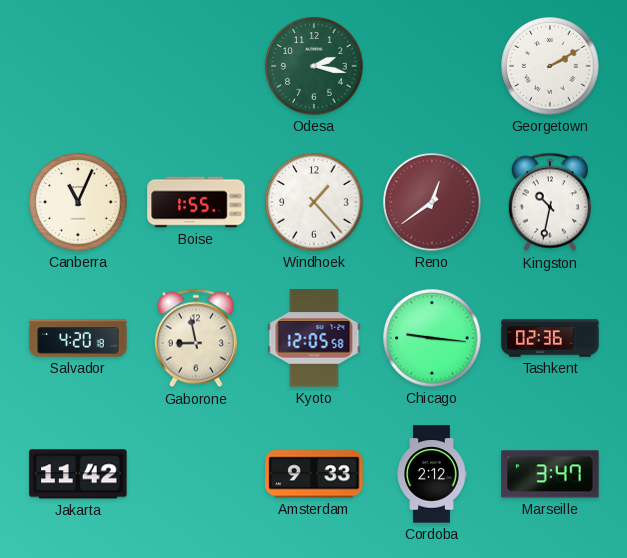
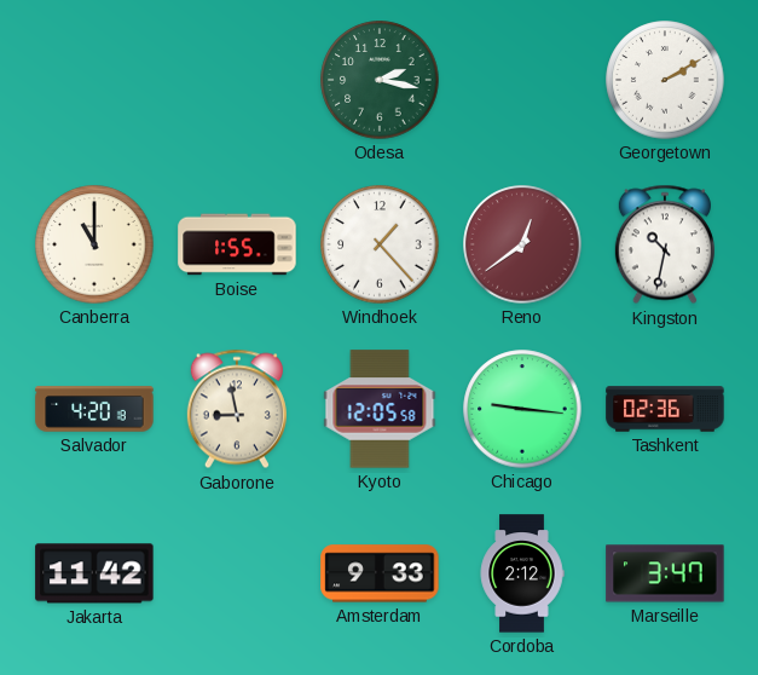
Canberra: 11:04 -> 11:00 (94, 244)
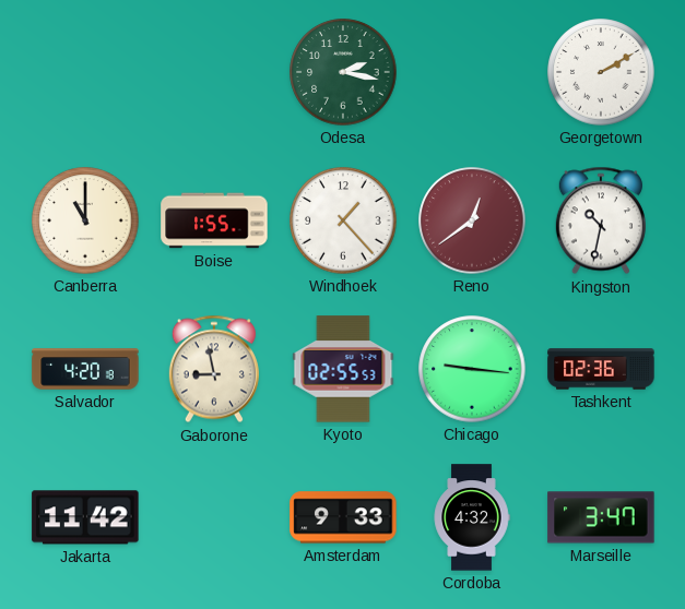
Kyoto: 12:05 -> 02:55 (343, 369)
Cordoba: 2:12 -> 4:32 (472, 517)
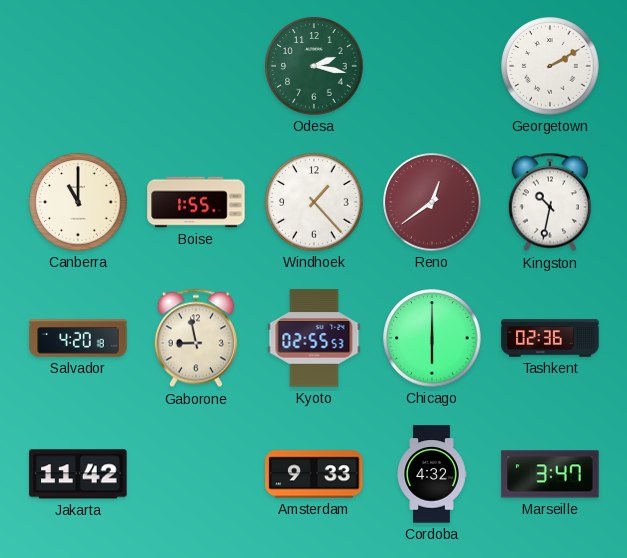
Chicago: 9:16 -> 6:00 (432, 338)
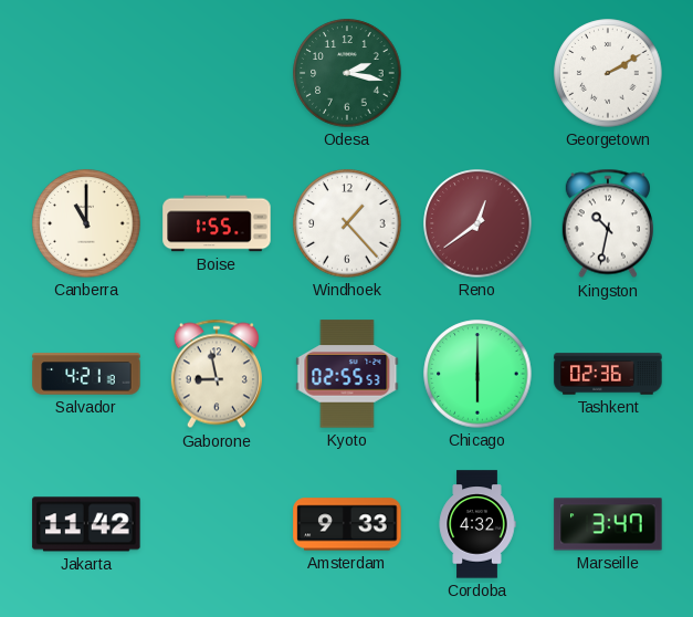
Salvador: 4:20 -> 4:21 (86, 374)
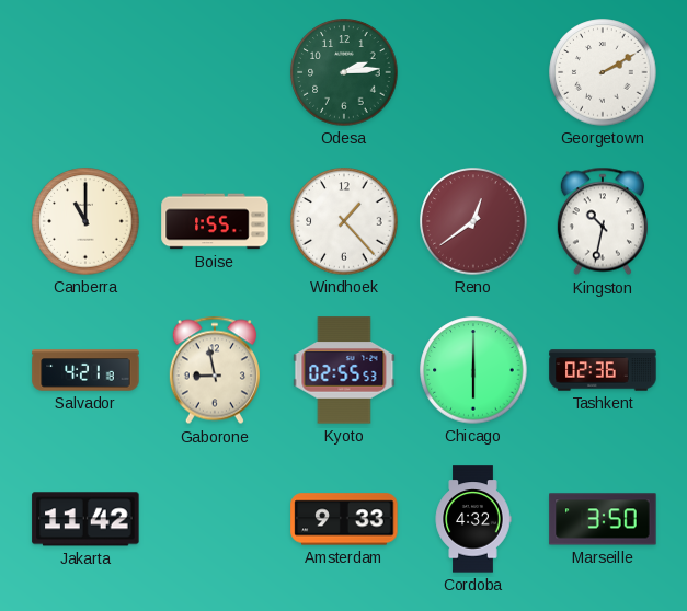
Odesa: 2:17 -> 2:14 (344, 72)
Marseille: 3:47 -> 3:50 (603, 519)
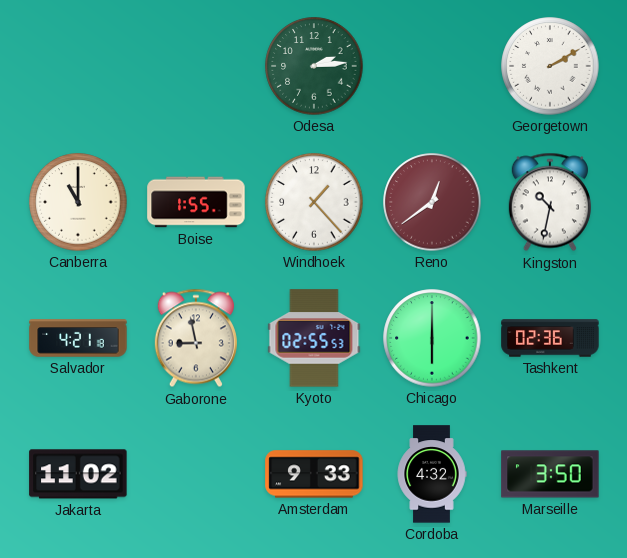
Jakarta: 11:42 -> 11:02 (78, 474)
